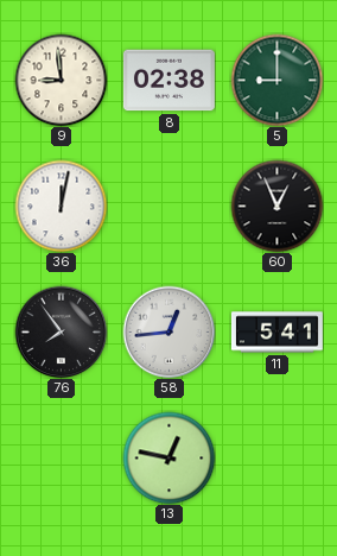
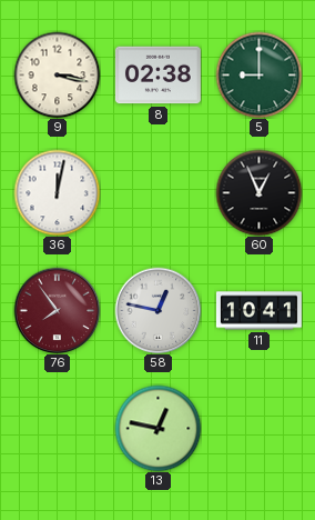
9: 8:59 -> 3:17 (57, 74)
76 dial: black -> burgundy (57, 310)
58: 12:44 -> 12:47 (157, 310)
11: 5:41 -> 10:41 (258, 311)
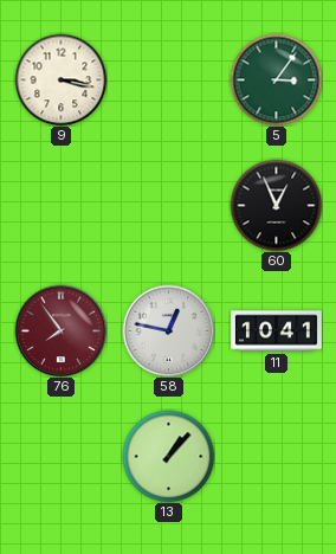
8: 02:38 -> none (157, 76)
5: 9:00 -> 3:06 (276, 79)
36: 12:02 -> none (57, 192)
13: 12:47 -> 1:07 (168, 456)
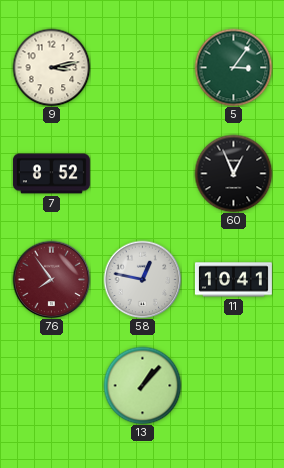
9: 3:17 -> 3:13 (51, 67)
7: none -> 8:52 (51, 174)
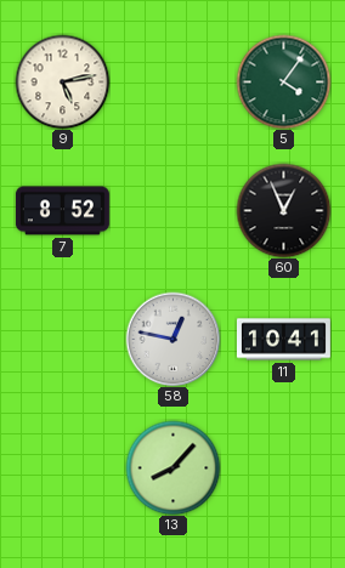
9: 3:13 -> 5:13 (62, 81)
5: 3:06 -> 4:06 (283, 81)
76: 7:54 -> none (51, 279)
13: 1:07 -> 8:07 (172, 467)
